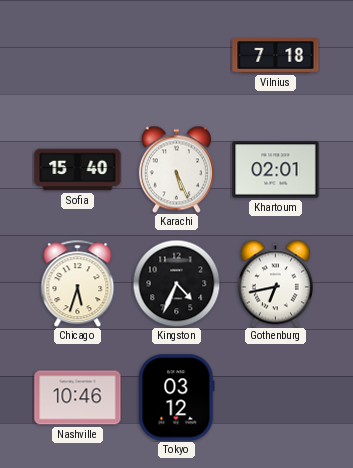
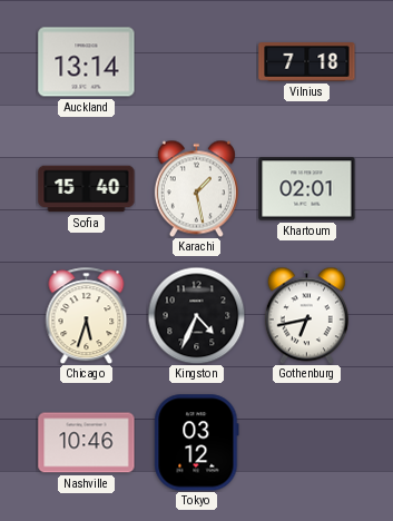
Auckland: none -> 13:14 (87, 62)
Karachi: 5:26 -> 1:28 (196, 188)
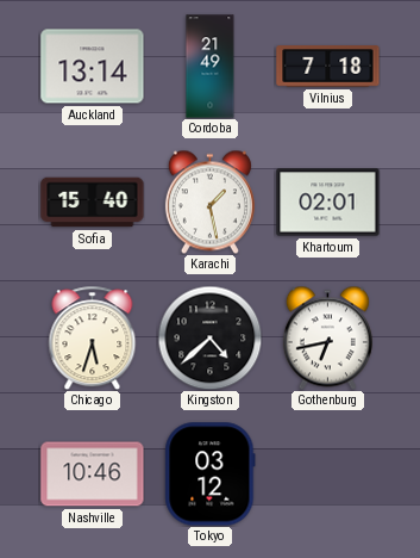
Cordoba: none -> 21:49 (211, 67)
Kingston: 4:34 -> 4:38 (209, 337)
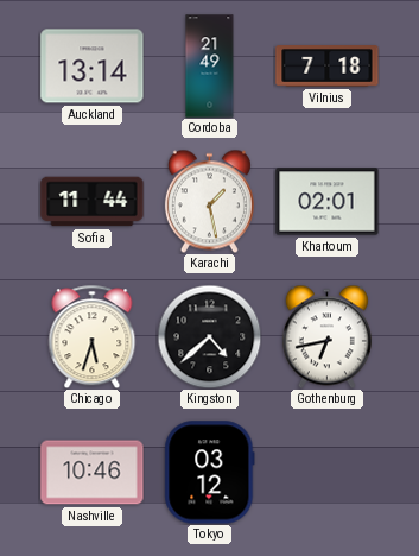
Sofia: 15:40 -> 11:44 (93, 202)
